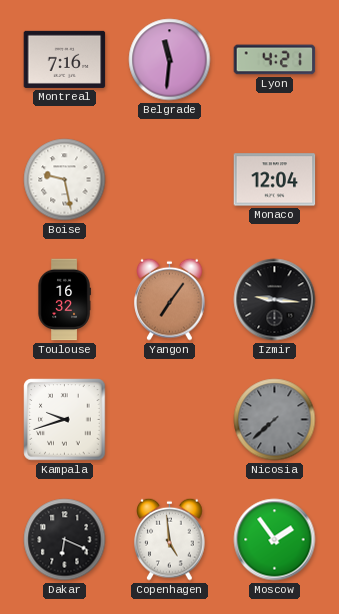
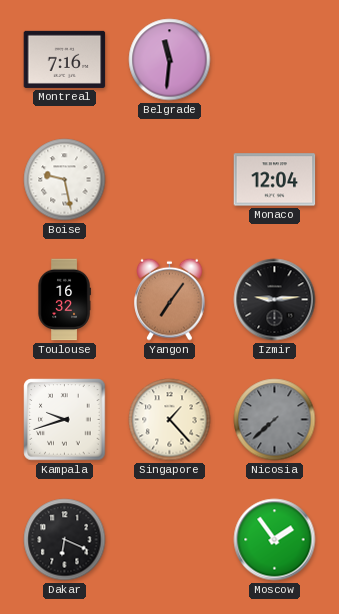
Lyon: 4:21 -> none (275, 60)
Izmir: 9:16 -> 9:14 (275, 300)
Singapore: none -> 1:23 (170, 420)
Copenhagen: 4:59 -> none (170, 539)
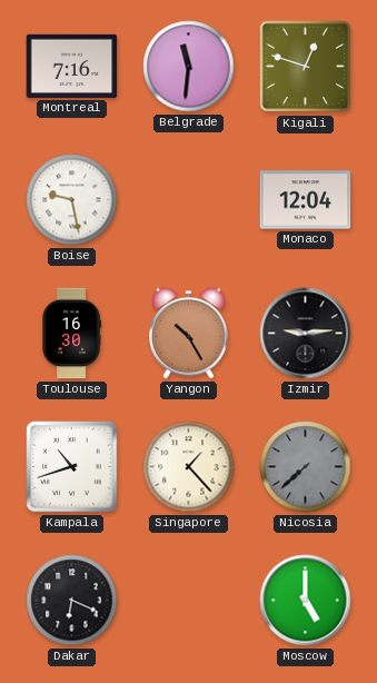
Kigali: none -> 12:48 (306, 67)
Toulouse: 16:32 -> 16:30 (71, 334)
Yangon: 7:06 -> 10:25 (189, 333)
Kampala: 9:42 -> 10:42 (72, 467)
Moscow: 1:54 -> 5:00 (306, 601)
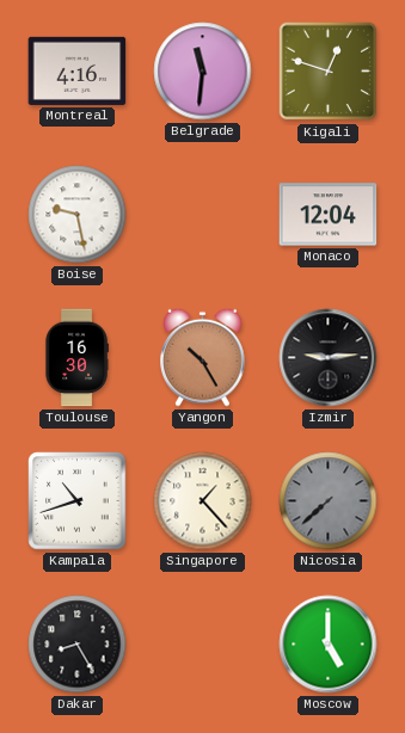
Montreal: 7:16 -> 4:16 (78, 70)
Dakar: 6:19 -> 8:25 (78, 645)
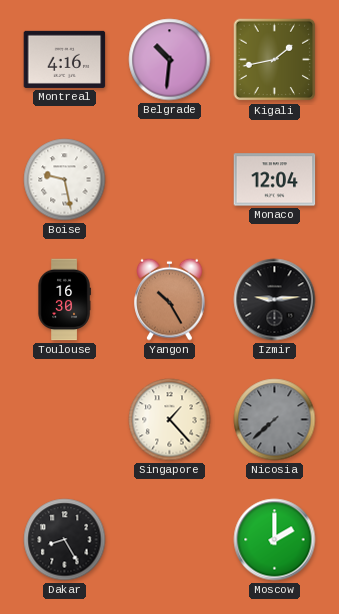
Belgrade: 11:31 -> 10:31 (170, 60)
Kigali: 12:48 -> 1:43 (275, 60)
Kampala: 10:42 -> none (78, 501)
Moscow: 5:00 -> 2:00 (275, 540)
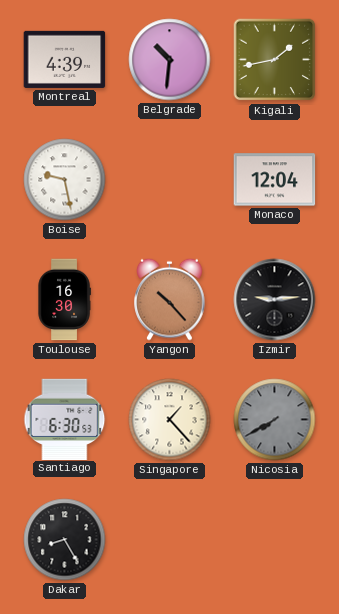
Montreal: 4:16 -> 4:39 (65, 59)
Yangon: 10:25 -> 10:23 (170, 299)
Santiago: none -> 6:30 (65, 419)
Nicosia: 7:38 -> 7:40 (275, 420)
Moscow: 2:00 -> none (275, 540)
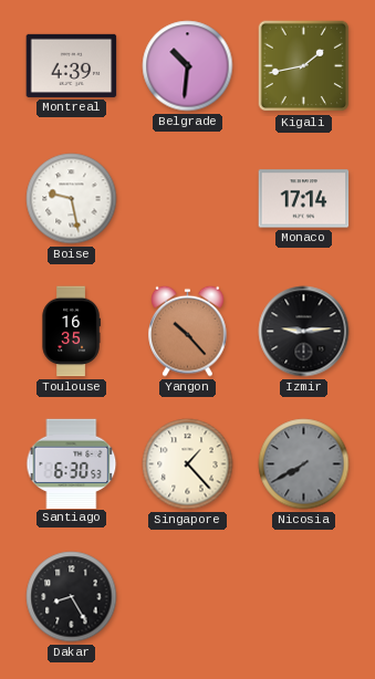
Monaco: 12:04 -> 17:14 (304, 199)
Toulouse: 16:30 -> 16:35 (71, 332)
